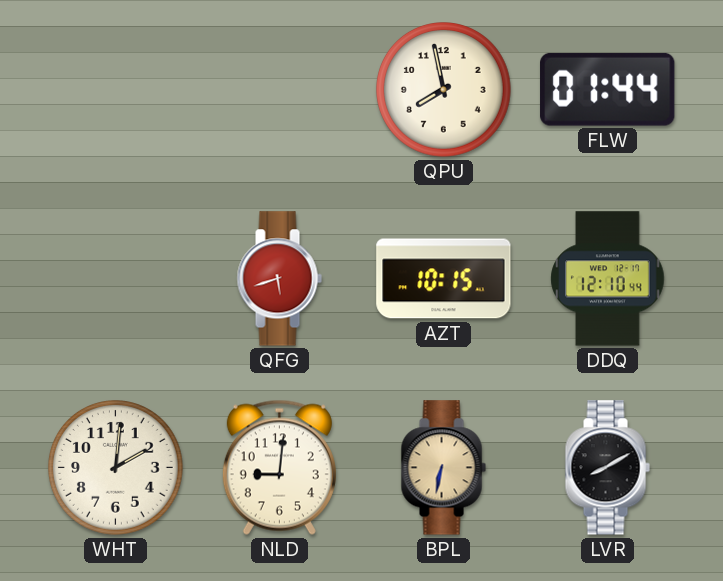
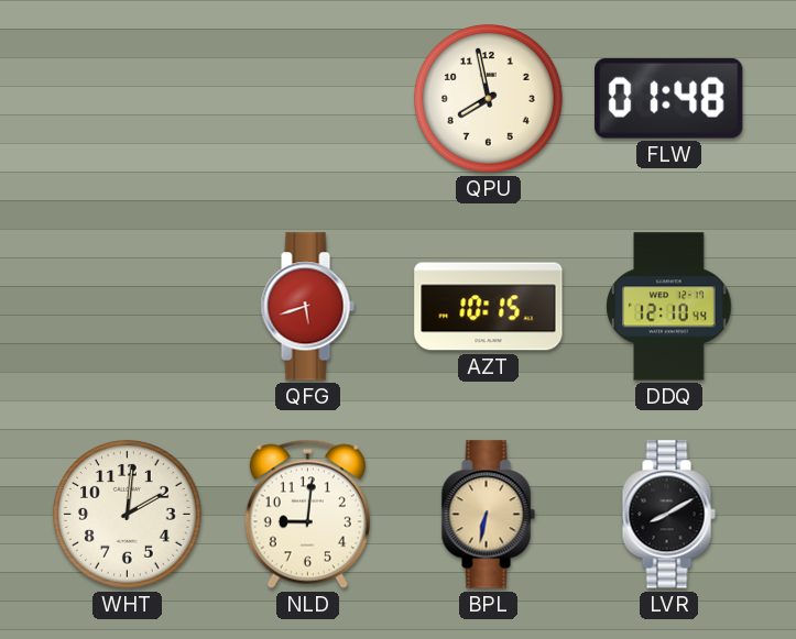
FLW: 01:44 -> 01:48 (669, 98)
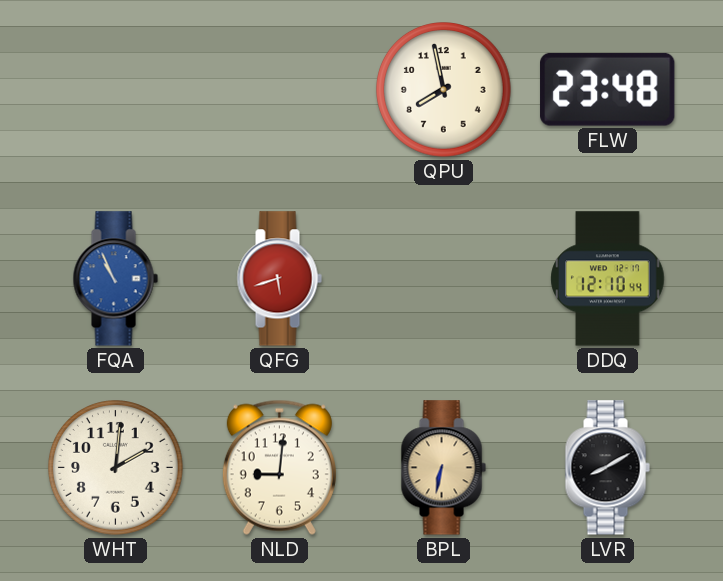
FLW: 01:48 -> 23:48 (608, 89)
FQA: none -> 10:56 (115, 279)
AZT: 10:15 -> none (489, 307)
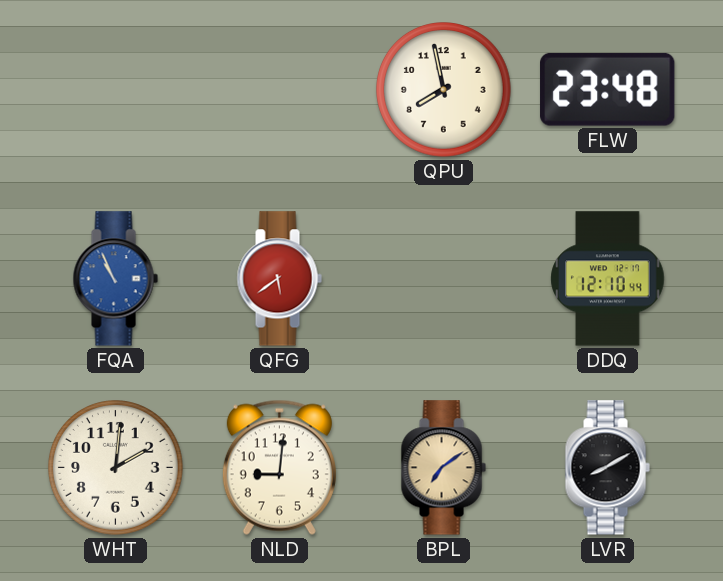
QFG: 5:42 -> 5:39 (279, 279)
BPL: 6:32 -> 7:09 (443, 468)
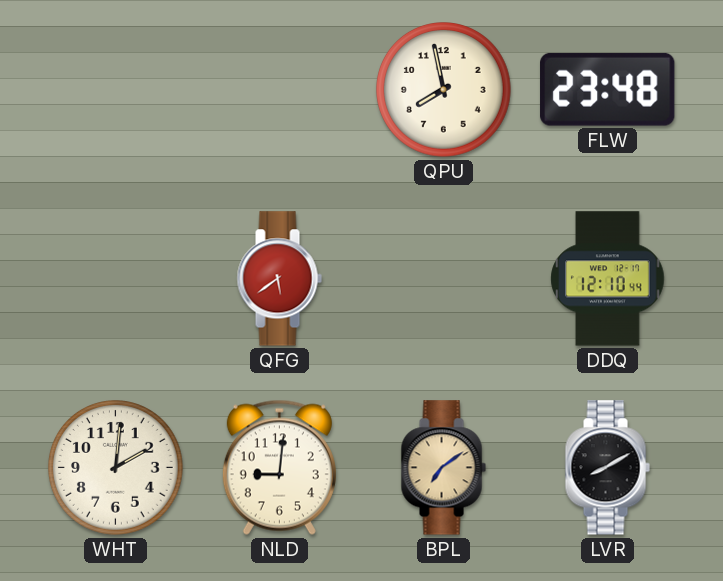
FQA: 10:56 -> none (115, 279)
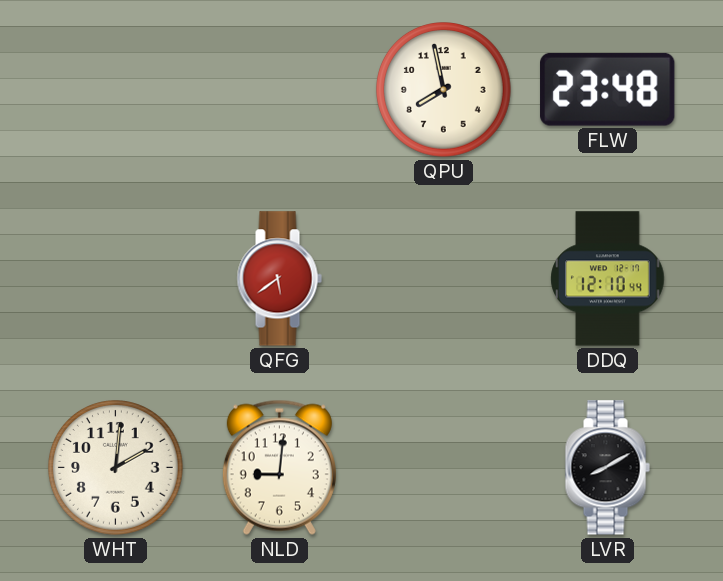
BPL: 7:09 -> none (443, 468)
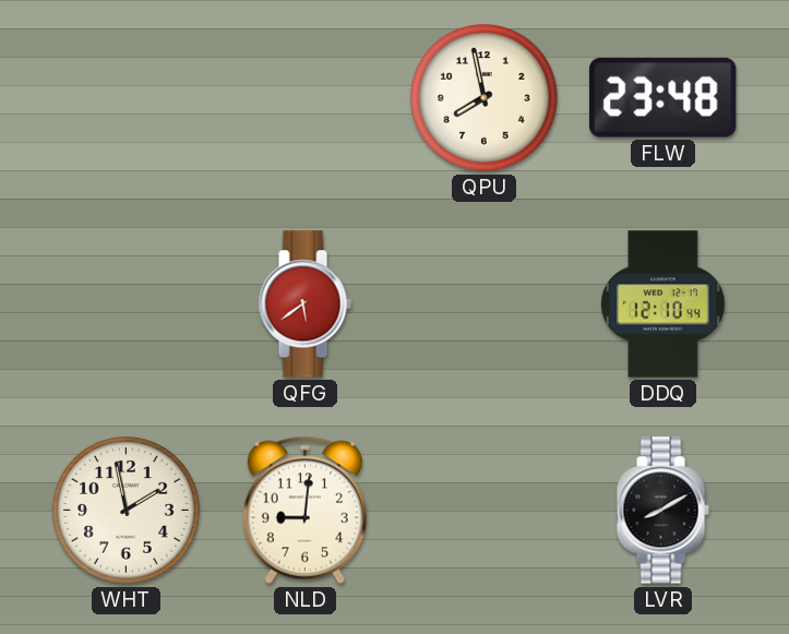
WHT: 2:01 -> 1:58 (127, 511)
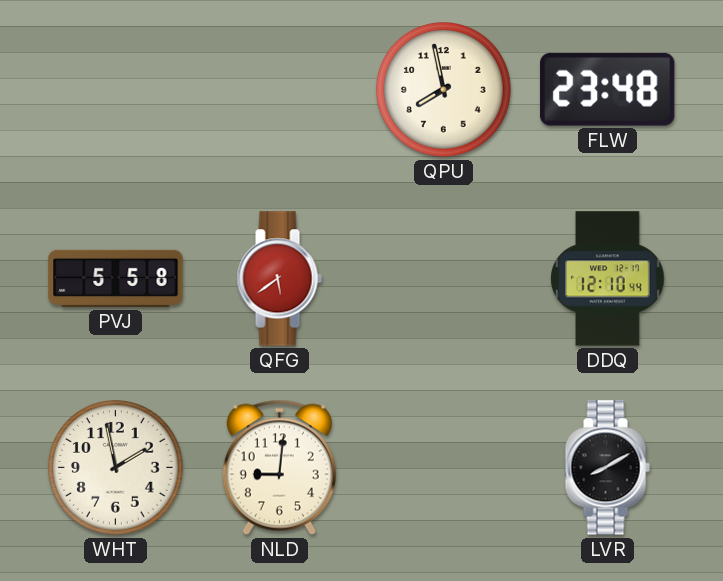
PVJ: none -> 5:58 (116, 278)
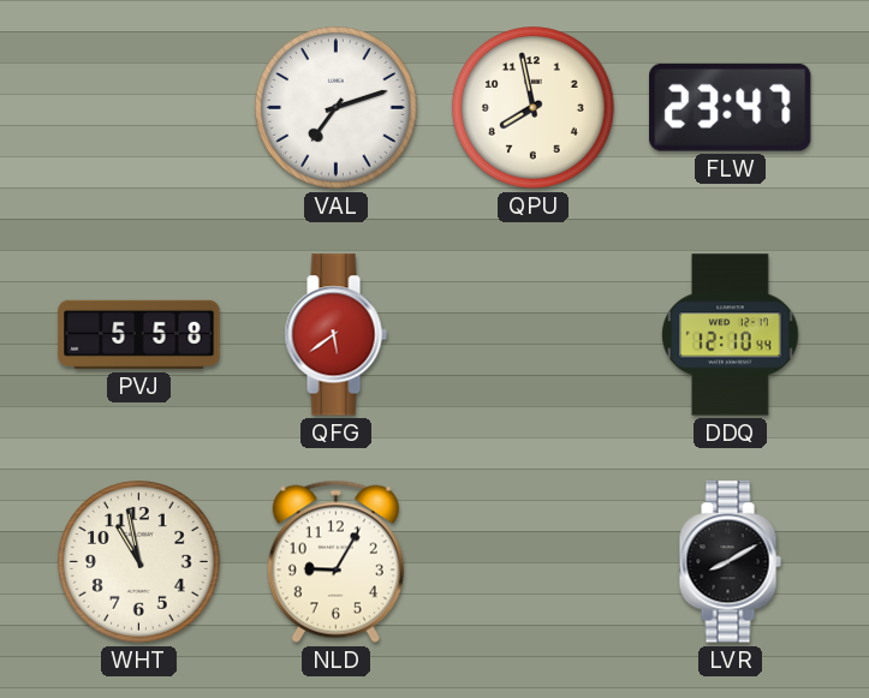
VAL: none -> 7:12 (337, 108)
FLW: 23:48 -> 23:47 (731, 107)
WHT: 1:58 -> 10:58 (139, 562)
NLD: 9:01 -> 9:05 (335, 561)
